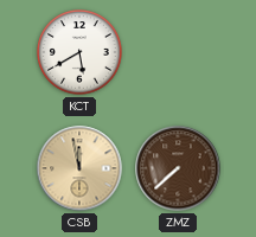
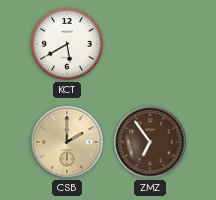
CSB: 11:58 -> 2:00 (67, 142)
ZMZ: 7:38 -> 6:54 (150, 142)
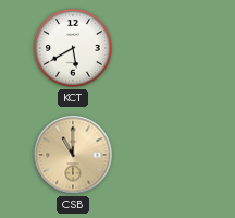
CSB: 2:00 -> 11:00 (73, 155)
ZMZ: 6:54 -> none (150, 142)
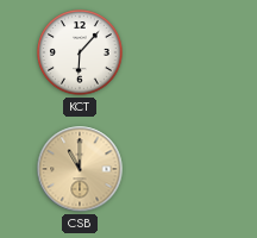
KCT: 5:40 -> 6:07 (80, 52)
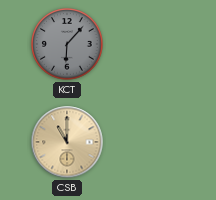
KCT dial: white -> grey (67, 44)
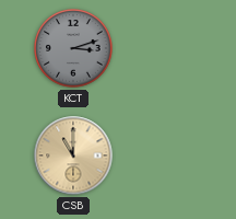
KCT: 6:07 -> 3:12 (73, 48)
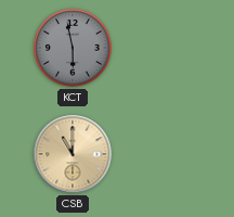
KCT: 3:12 -> 5:58 (73, 48)
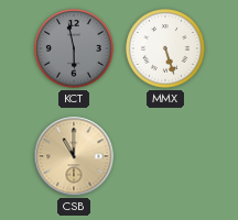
MMX: none -> 5:27 (165, 48)
